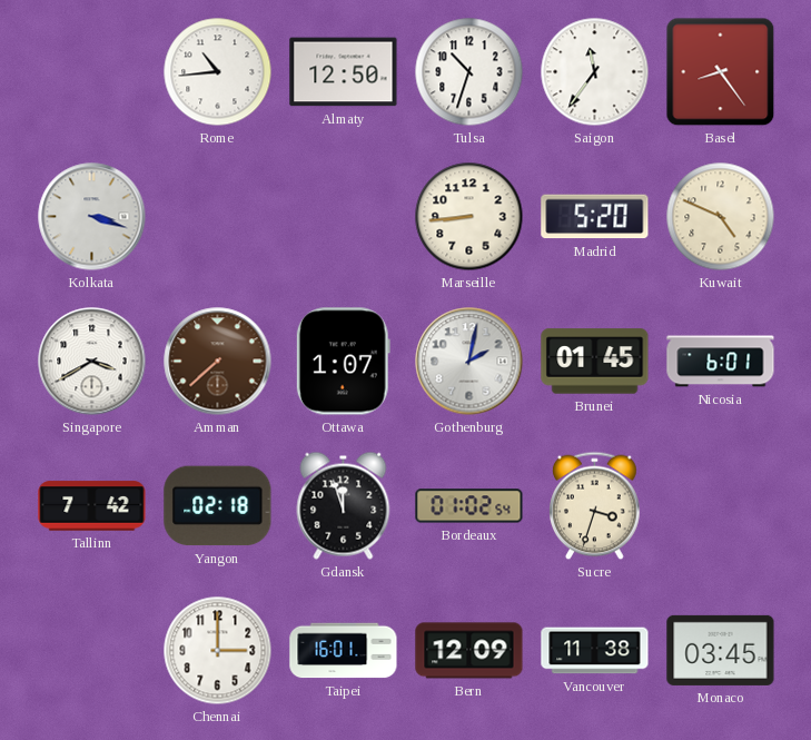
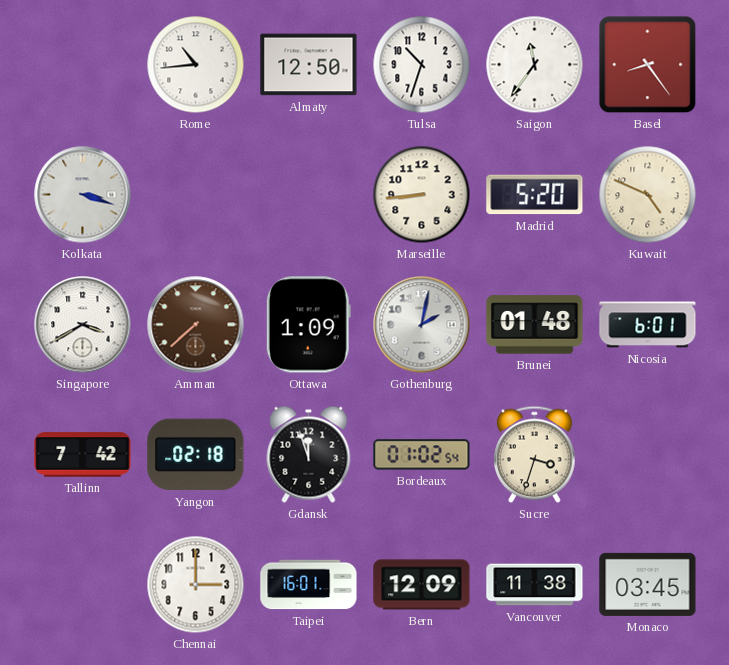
Ottawa: 1:07 -> 1:09 (308, 325)
Brunei: 01:45 -> 01:48 (535, 325)
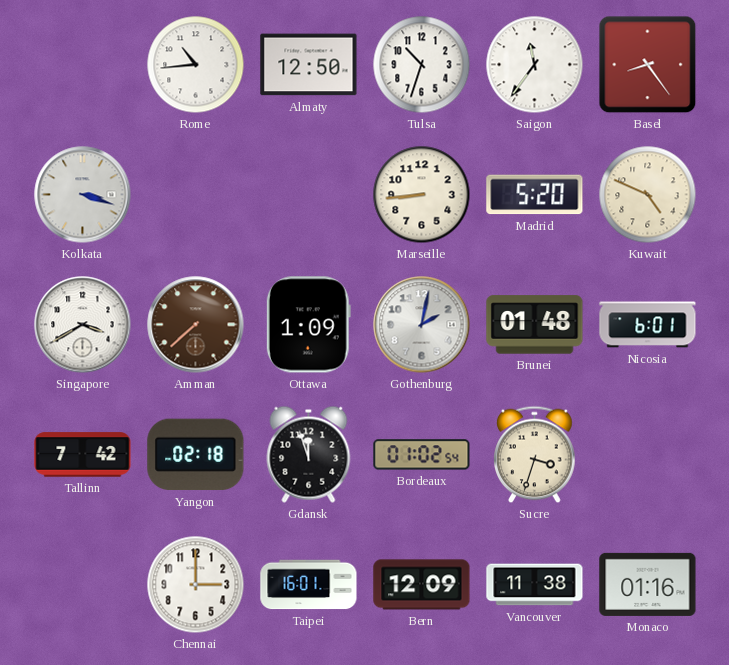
Monaco: 03:45 -> 01:16 (648, 584)
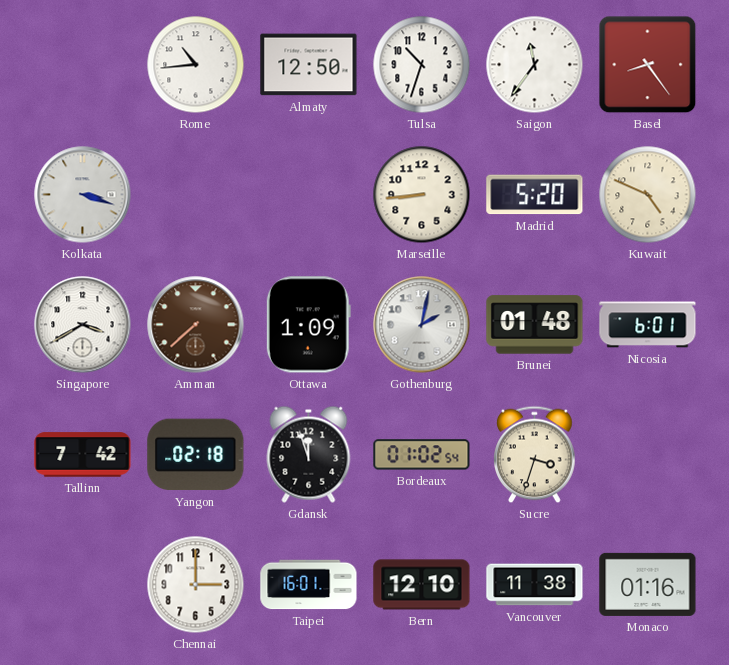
Bern: 12:09 -> 12:10 (422, 585)
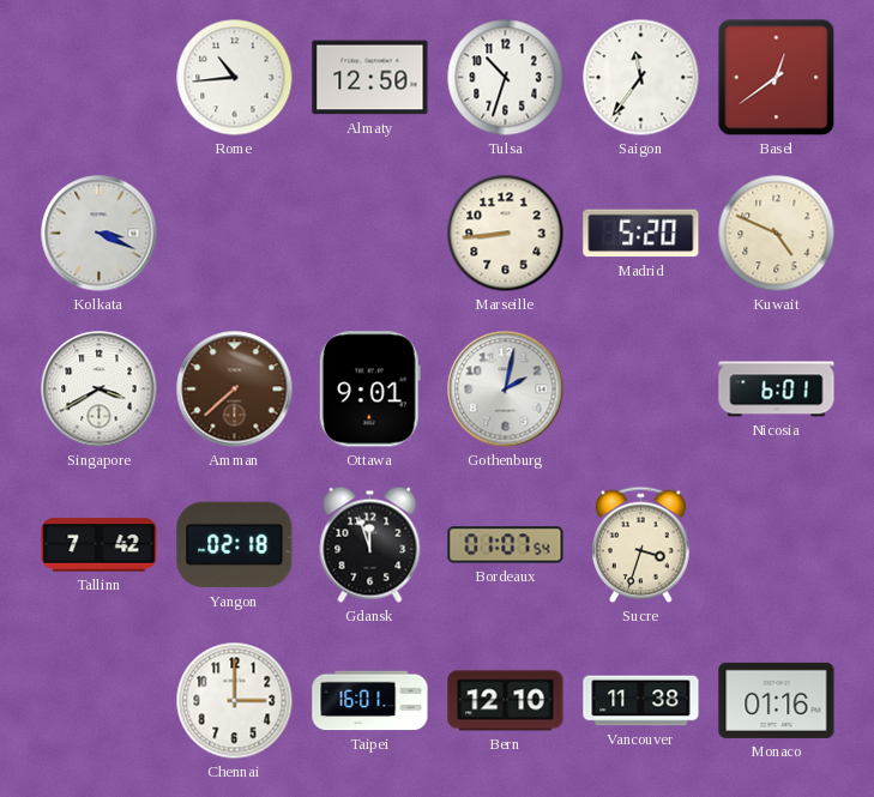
Basel: 8:24 -> 12:39 (777, 78)
Kolkata: 3:18 -> 3:19 (100, 234)
Ottawa: 1:09 -> 9:01 (369, 390)
Brunei: 01:48 -> none (535, 325)
Bordeaux: 01:02 -> 01:07 (506, 545)
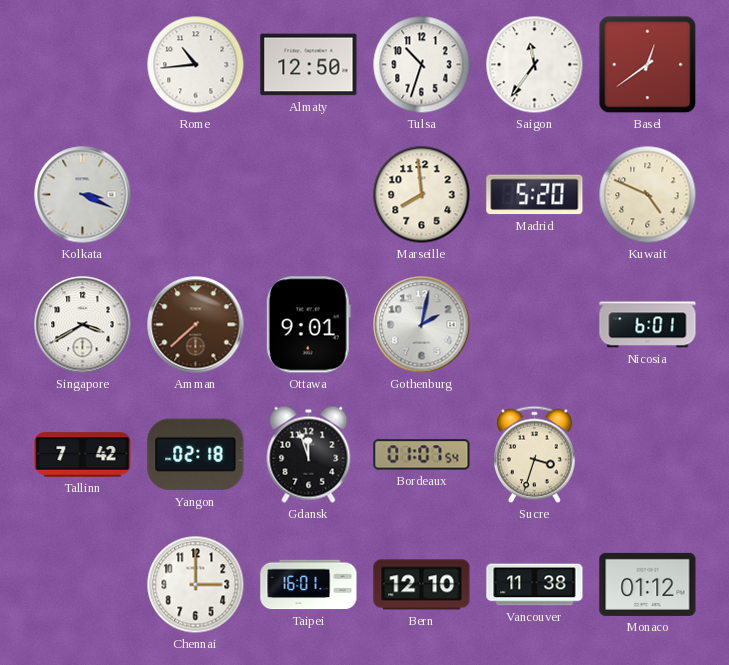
Marseille: 8:44 -> 7:59 (422, 195)
Monaco: 01:16 -> 01:12 (648, 584)
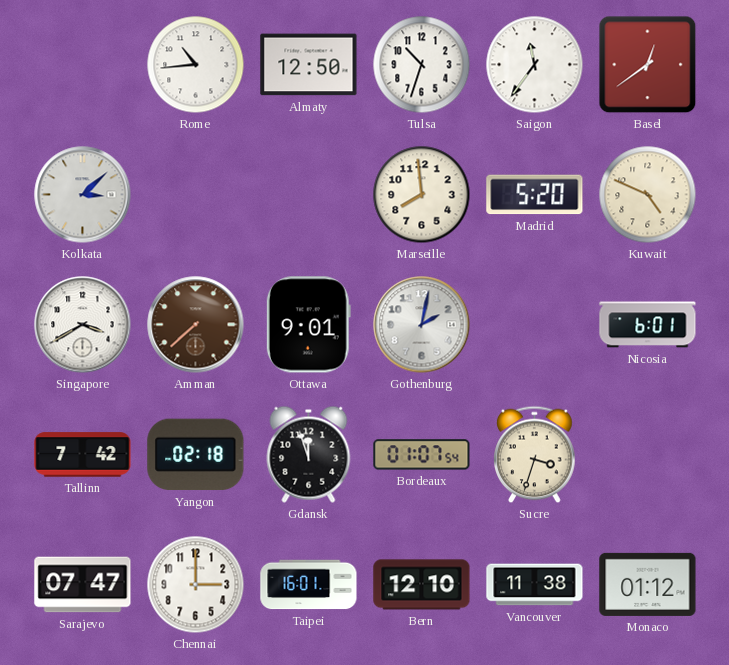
Kolkata: 3:19 -> 3:08 (83, 195)
Sarajevo: none -> 07:47 (83, 585)
